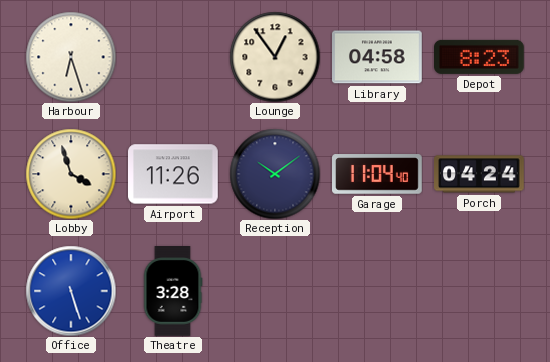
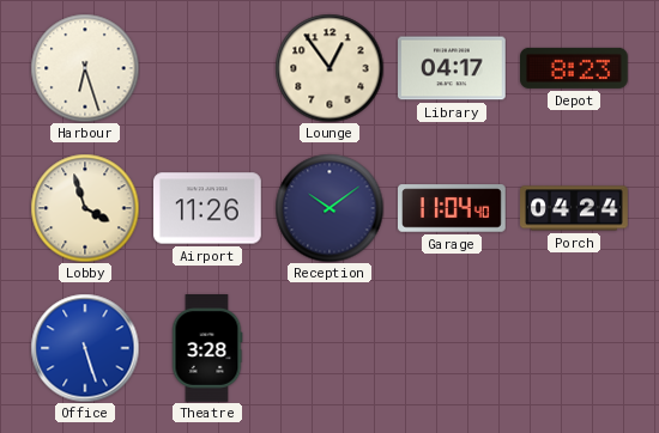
Library: 04:58 -> 04:17 (453, 68)
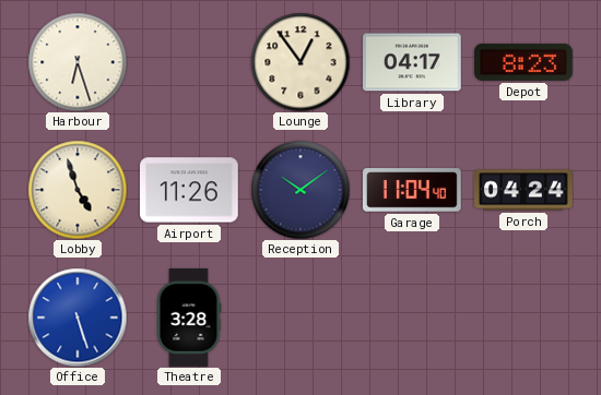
Lobby: 3:57 -> 4:57 (78, 190)
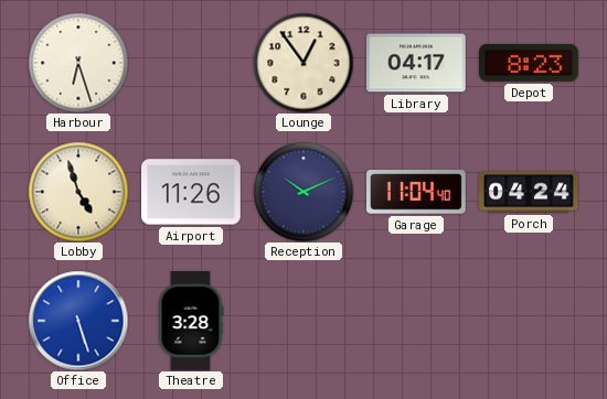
Reception: 10:09 -> 10:11 (303, 192)
